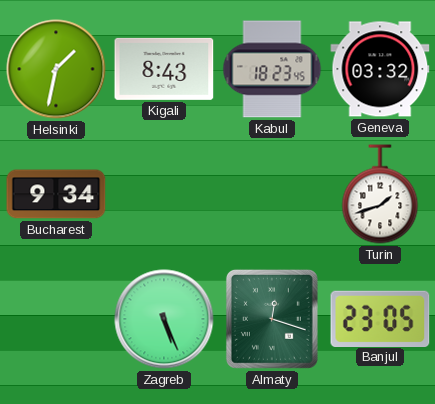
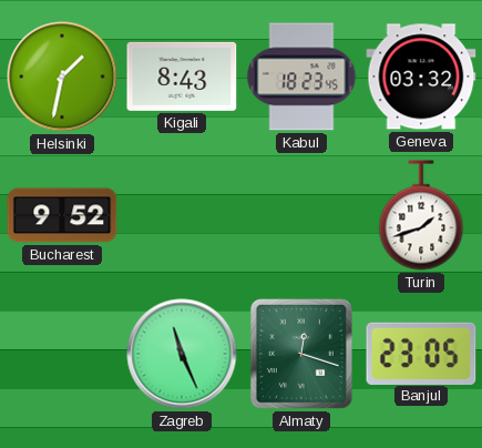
Bucharest: 9:34 -> 9:52 (62, 215)
Zagreb: 5:26 -> 11:26 (182, 354)
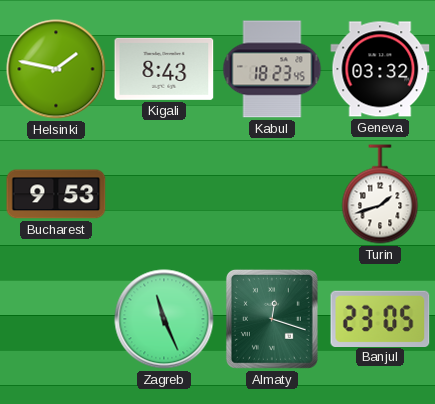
Helsinki: 1:32 -> 1:47 (56, 69)
Bucharest: 9:52 -> 9:53 (56, 194)
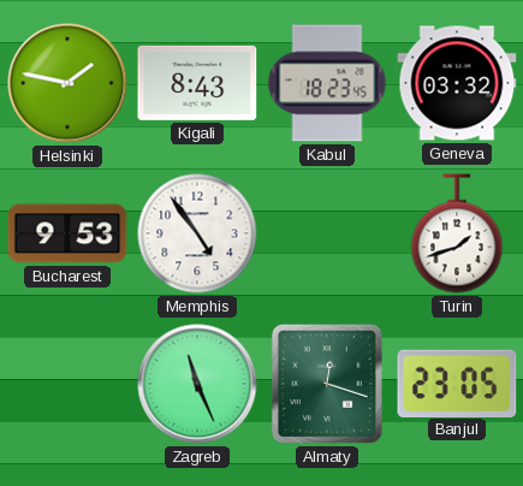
Memphis: none -> 4:54 (197, 233)
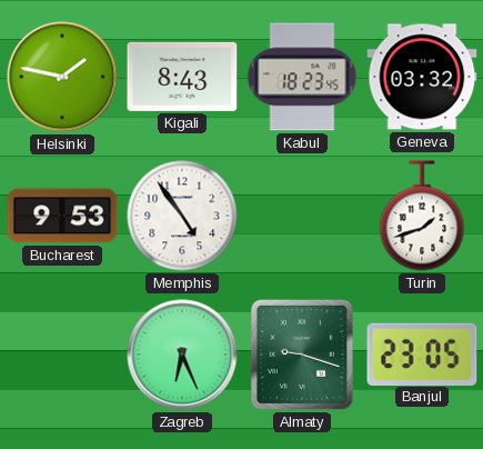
Zagreb: 11:26 -> 6:26 (182, 355)
Almaty: 12:18 -> 9:18 (302, 355)
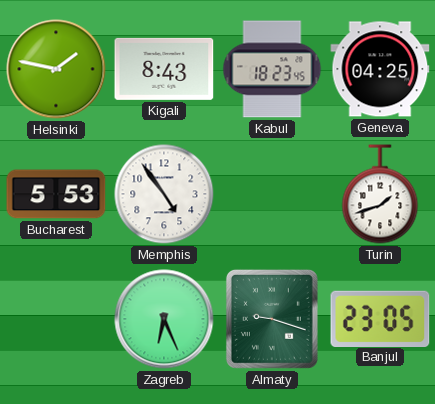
Geneva: 03:32 -> 04:25 (380, 69)
Bucharest: 9:53 -> 5:53 (56, 194)
